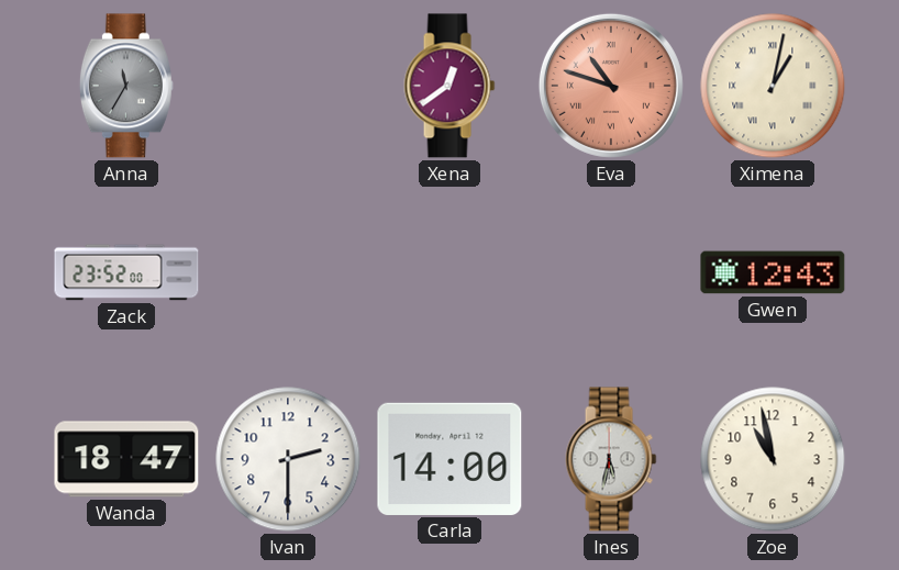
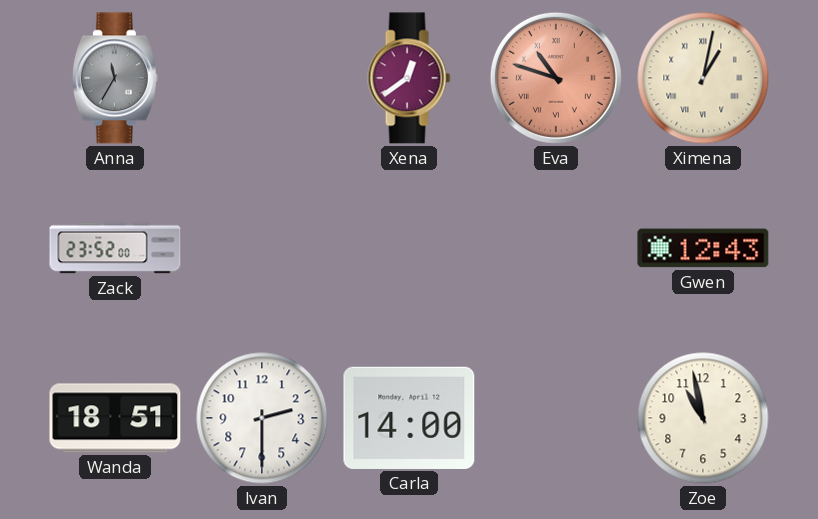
Wanda: 18:47 -> 18:51 (115, 418)
Ines: 5:32 -> none (611, 459)
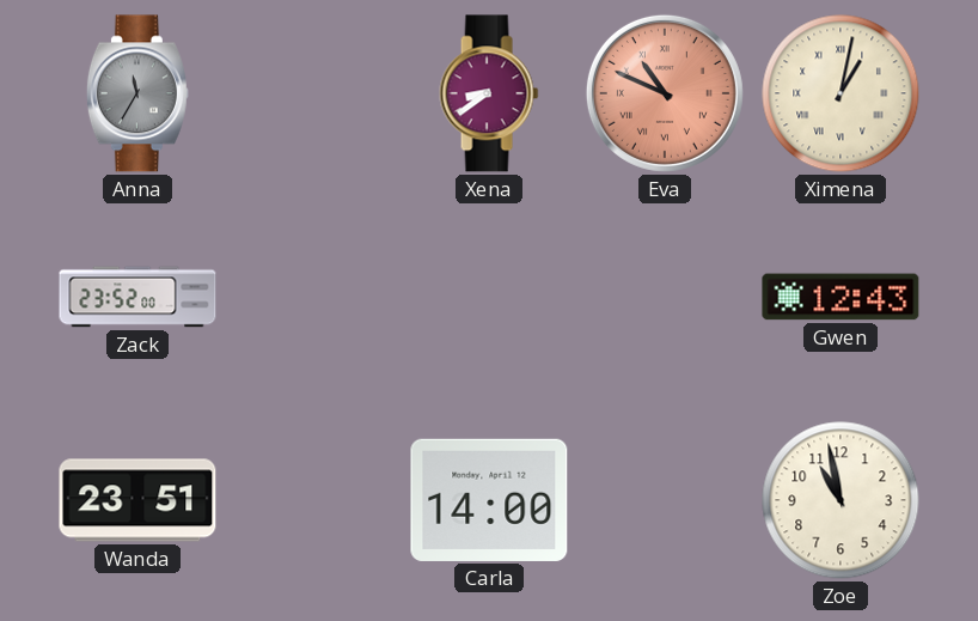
Xena: 12:39 -> 8:39 (489, 93)
Eva: 10:48 -> 10:49 (665, 93)
Wanda: 18:51 -> 23:51 (137, 500)
Ivan: 2:30 -> none (262, 418)
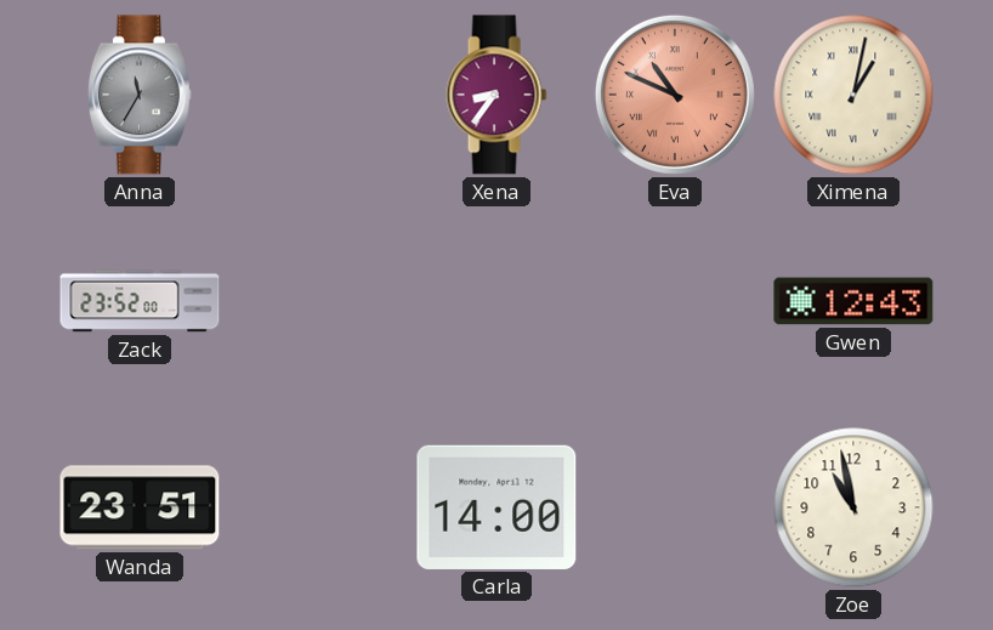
Xena: 8:39 -> 8:36 (496, 95)
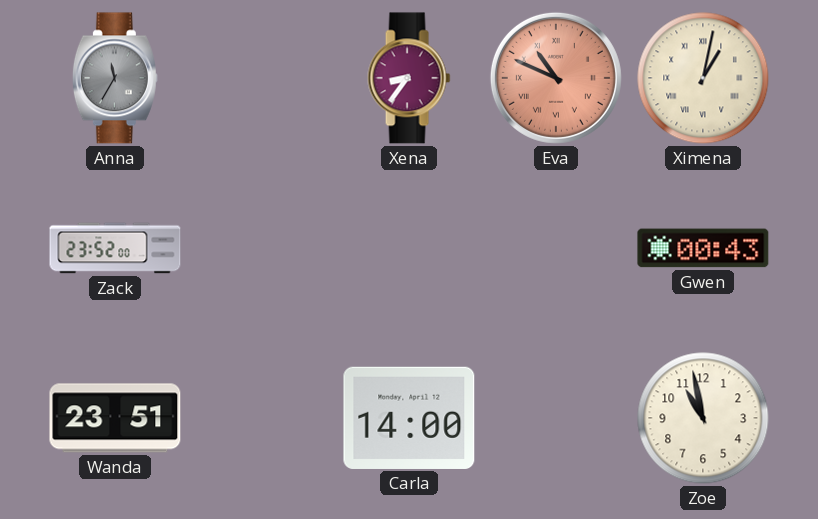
Gwen: 12:43 -> 00:43 (703, 248)
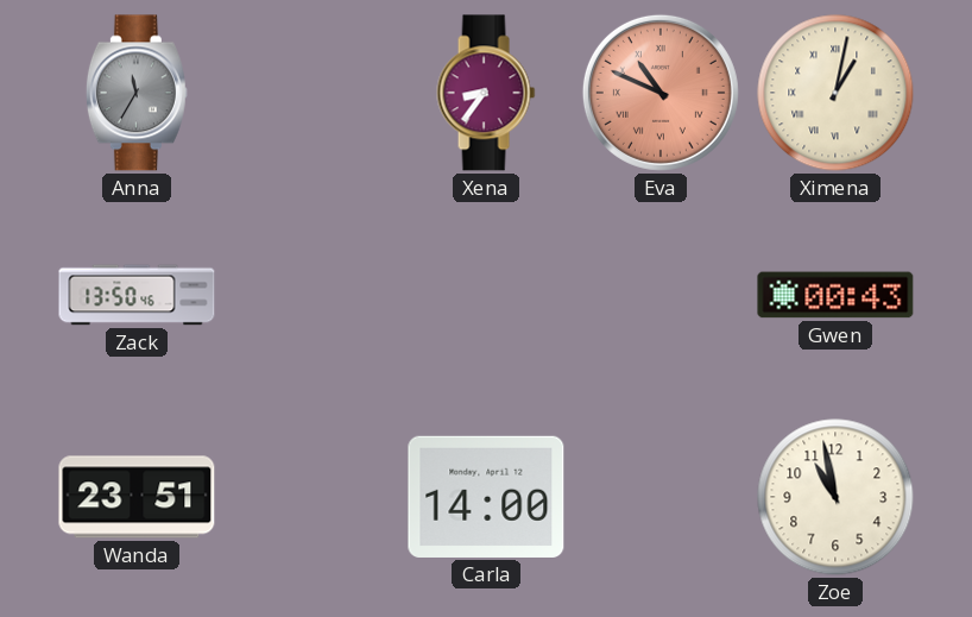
Zack: 23:52 -> 13:50 (137, 295)
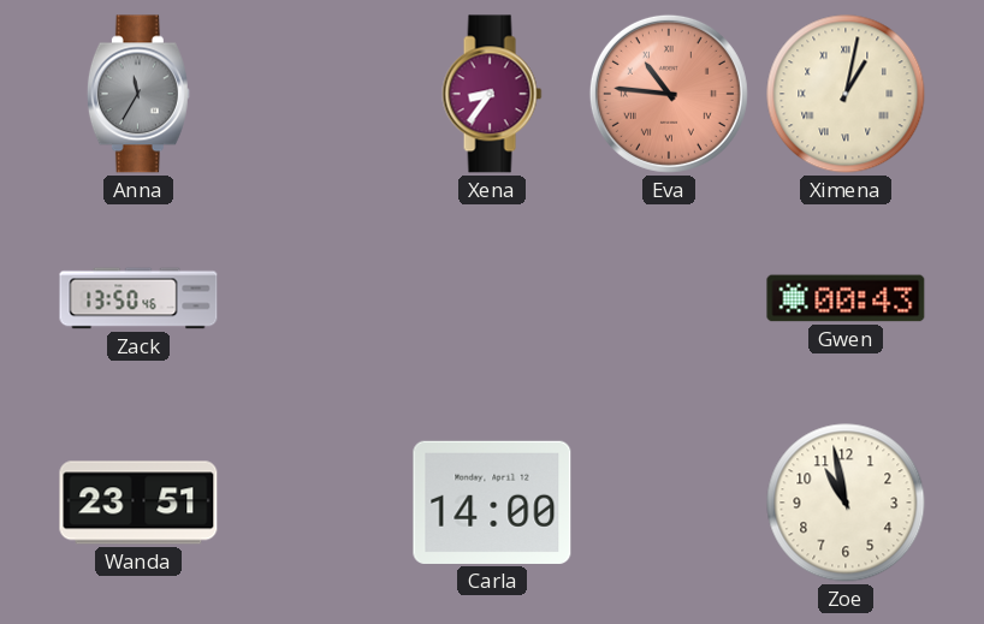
Eva: 10:49 -> 10:46 (669, 94)
